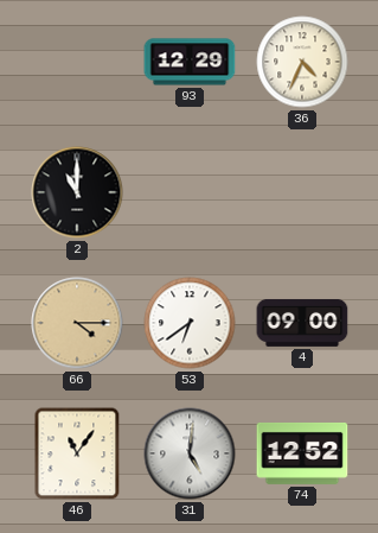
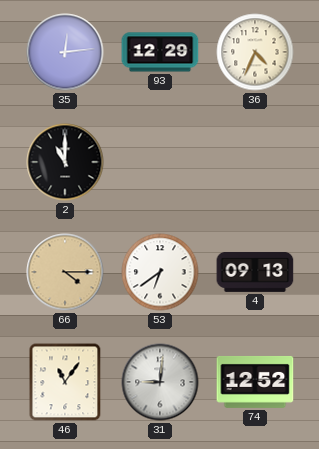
35: none -> 12:14 (65, 52)
4: 09:00 -> 09:13 (255, 272)
31: 5:01 -> 9:01 (160, 382)
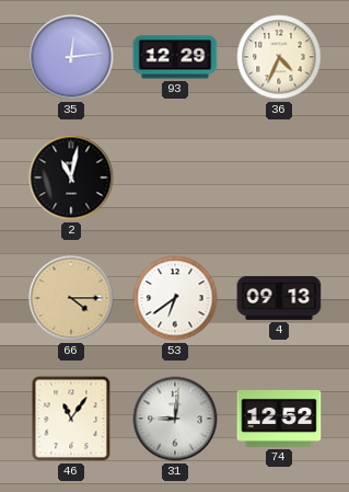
2: 11:00 -> 11:02 (71, 178)
